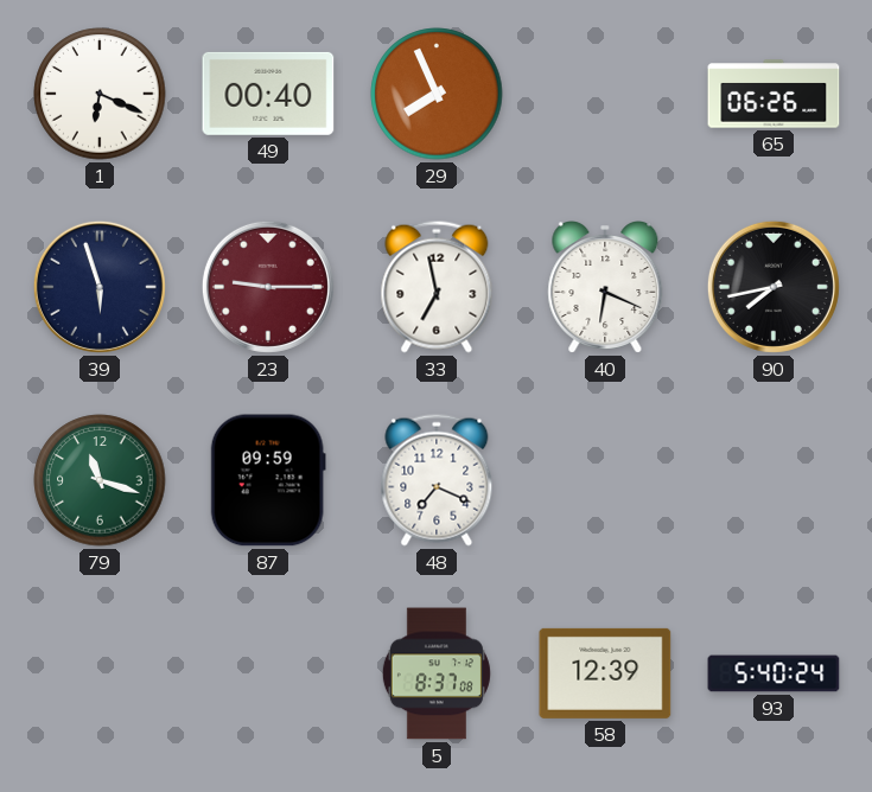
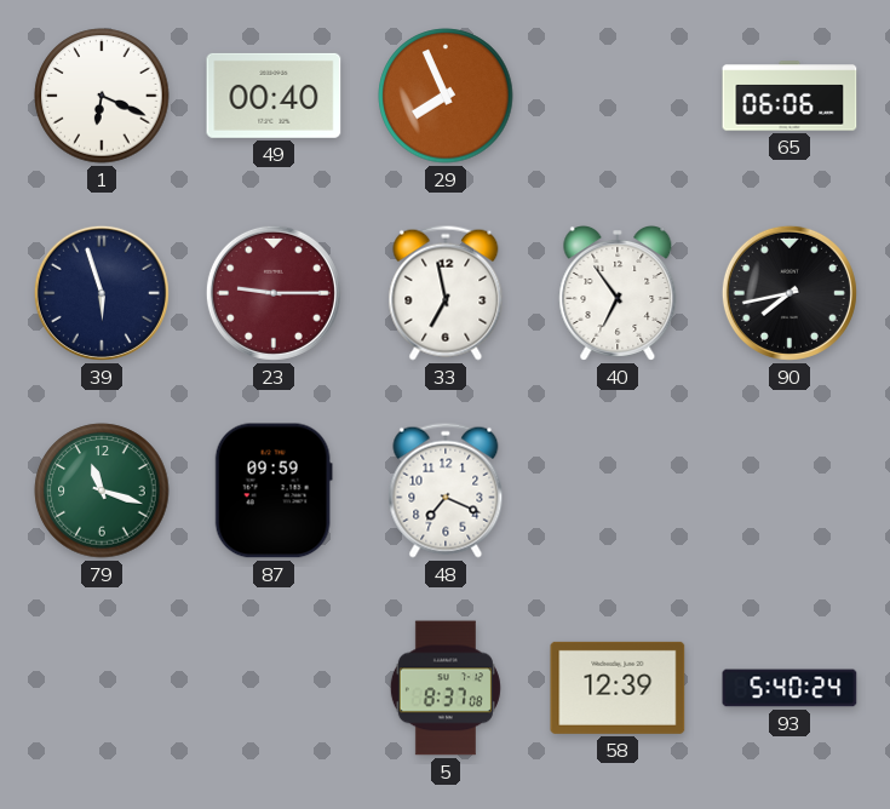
65: 06:26 -> 06:06 (789, 96)
40: 6:19 -> 6:54 (618, 294)
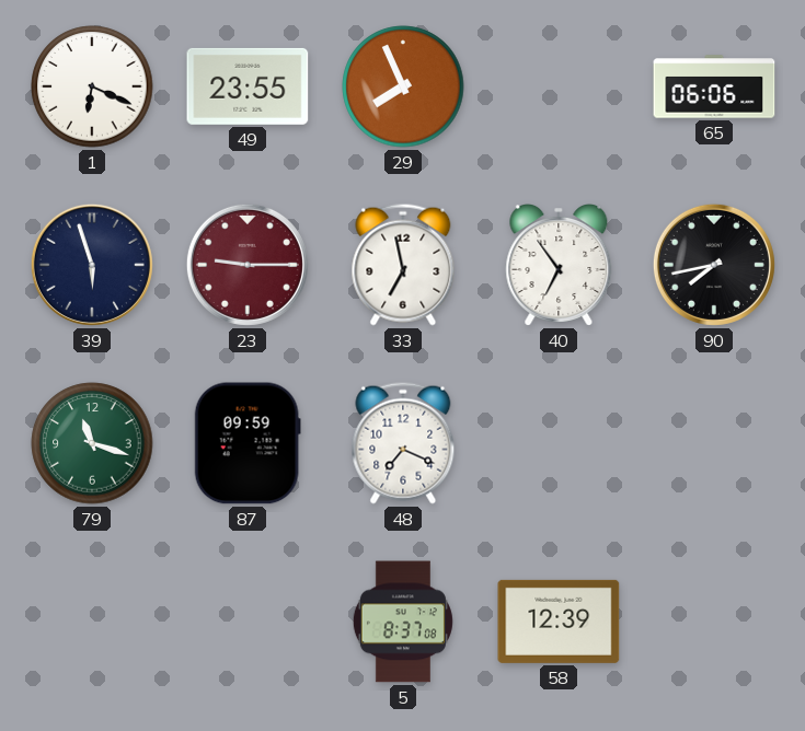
49: 00:40 -> 23:55 (248, 86)
93: 5:40 -> none (789, 688)
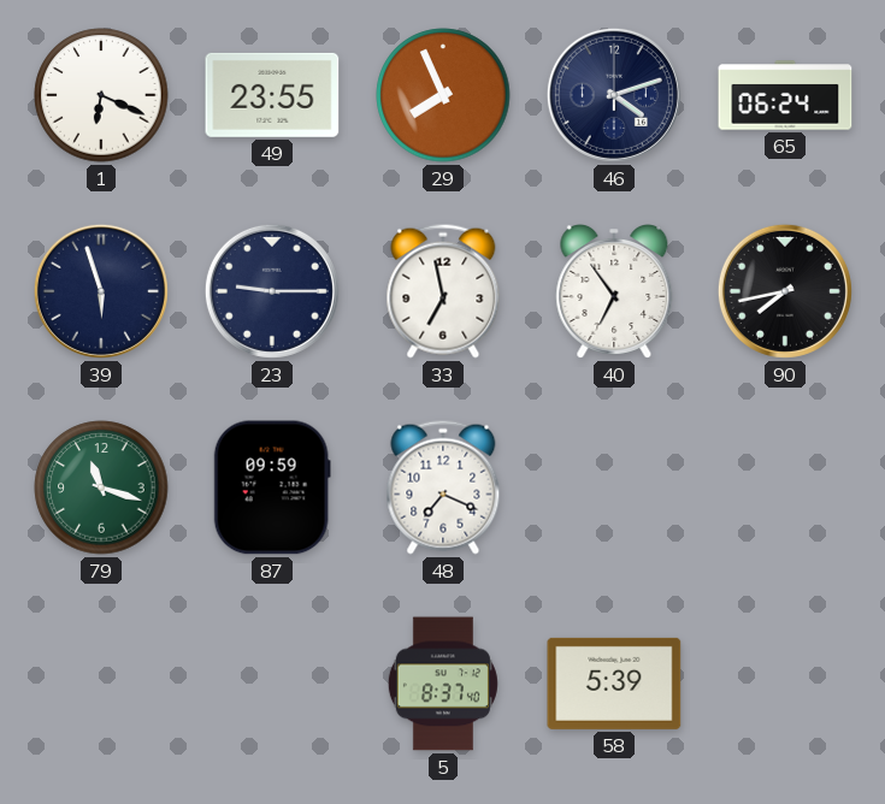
46: none -> 4:12 (614, 95)
65: 06:06 -> 06:24 (785, 95)
23 dial: burgundy -> navy (272, 291)
5: 8:37:08 -> 8:37:40 (443, 684)
58: 12:39 -> 5:39 (614, 684)
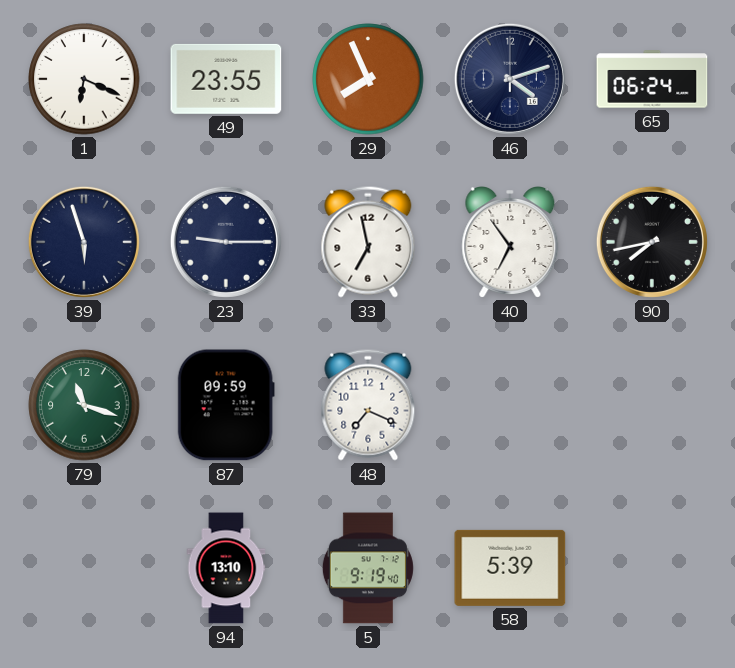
94: none -> 13:10 (226, 568)
5: 8:37 -> 9:19 (368, 568)
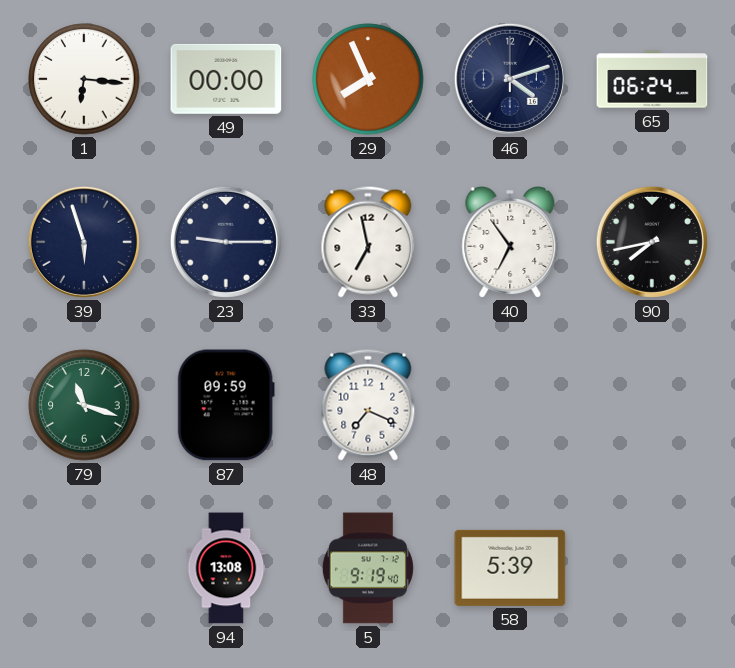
1: 6:19 -> 6:16 (84, 79)
49: 23:55 -> 00:00 (226, 79)
94: 13:10 -> 13:08 (226, 568)
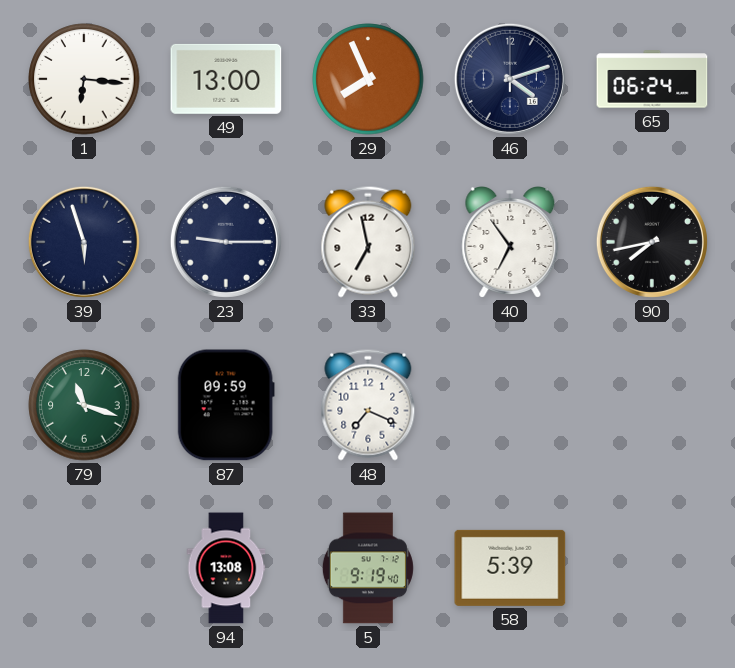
49: 00:00 -> 13:00 (226, 79)
